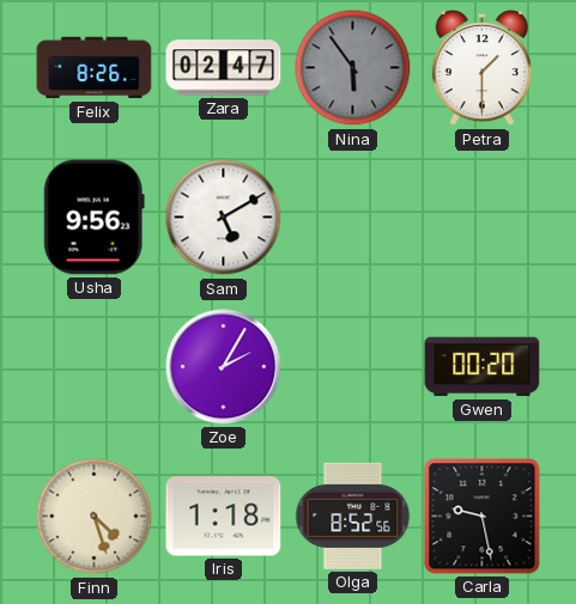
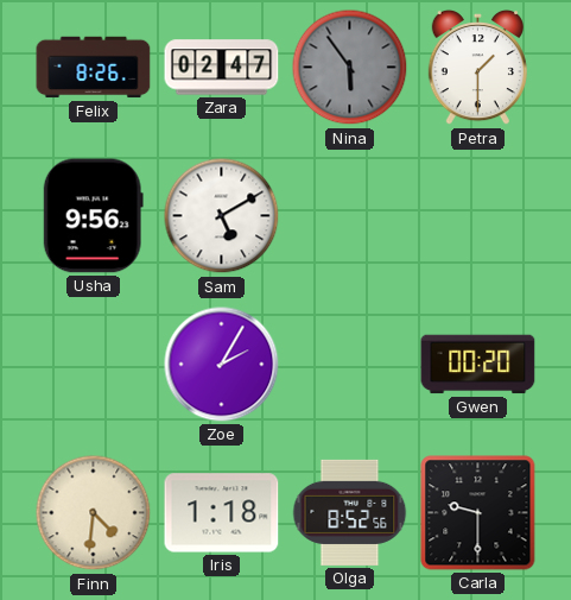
Finn: 4:27 -> 4:31 (94, 513)
Carla: 9:28 -> 9:30 (478, 513)
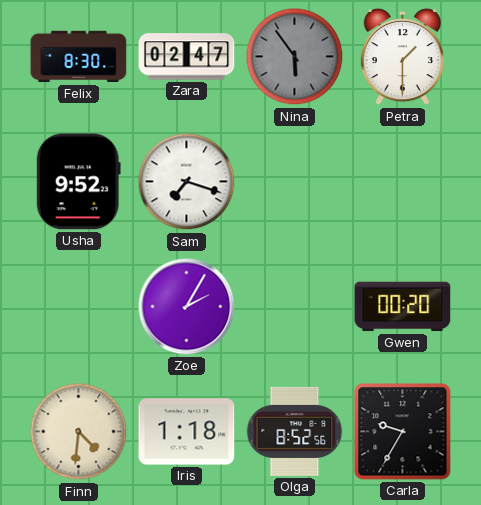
Felix: 8:26 -> 8:30 (79, 57)
Usha: 9:56 -> 9:52 (78, 182)
Sam: 5:10 -> 7:18 (187, 182)
Carla: 9:30 -> 9:35 (403, 432)
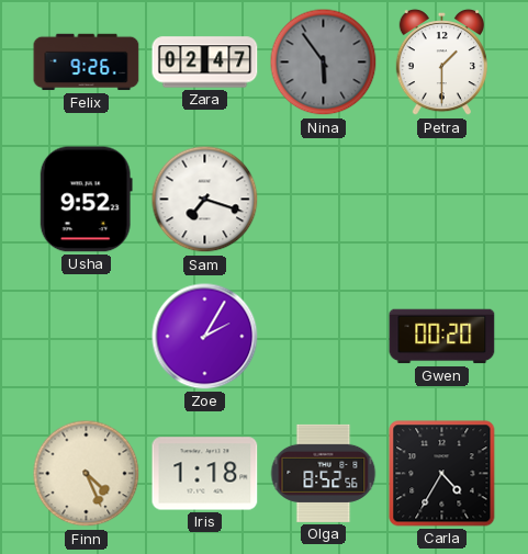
Felix: 8:30 -> 9:26 (87, 63)
Finn: 4:31 -> 4:26 (87, 474)
Carla: 9:35 -> 4:35 (442, 474)
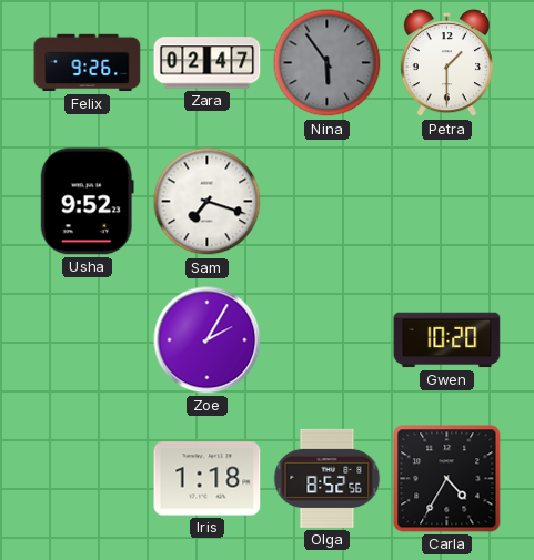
Gwen: 00:20 -> 10:20 (447, 340)
Finn: 4:26 -> none (87, 474)
